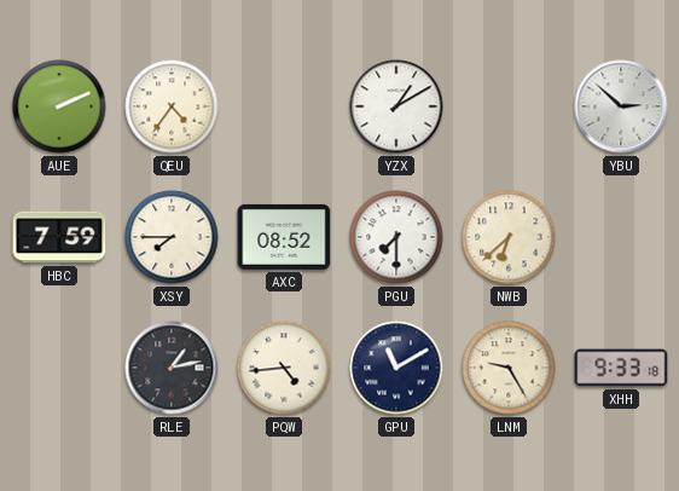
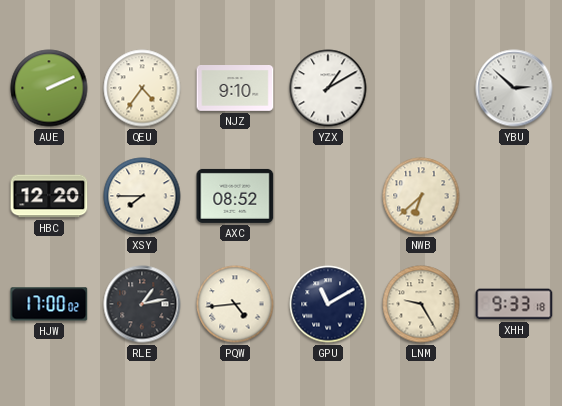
NJZ: none -> 9:10 (235, 89)
HBC: 7:59 -> 12:20 (49, 196)
PGU: 7:30 -> none (396, 237)
HJW: none -> 17:00 (49, 304)
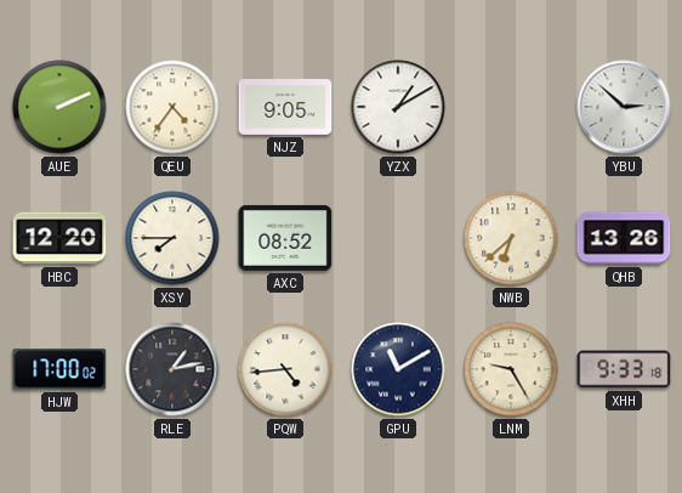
NJZ: 9:10 -> 9:05 (285, 108)
QHB: none -> 13:26 (624, 238)
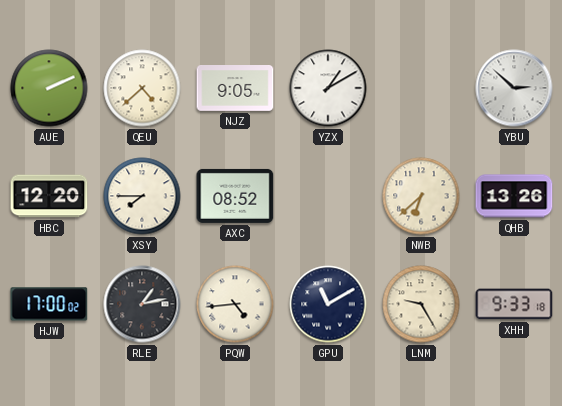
QEU: 4:36 -> 4:38 (142, 88)
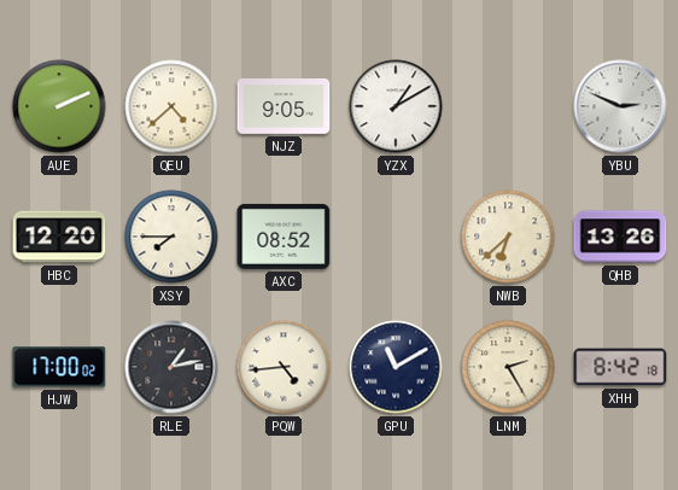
YBU: 2:52 -> 2:49 (620, 106)
LNM: 9:25 -> 2:25 (508, 367)
XHH: 9:33 -> 8:42 (620, 367)
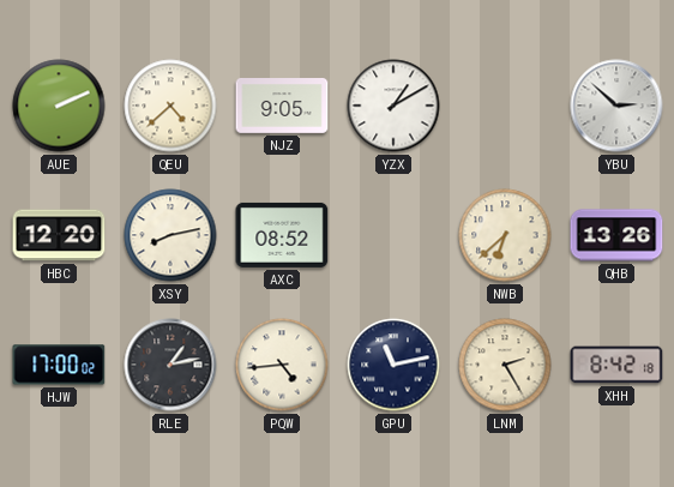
YBU: 2:49 -> 2:52 (616, 106)
XSY: 7:45 -> 8:13 (170, 235)
GPU: 11:10 -> 11:13 (393, 365)
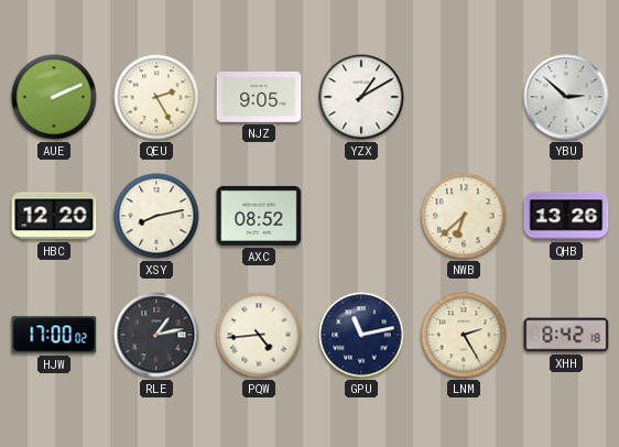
QEU: 4:38 -> 2:25 (156, 97)
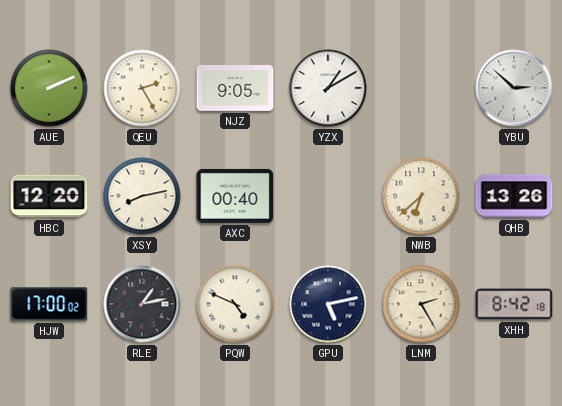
AXC: 08:52 -> 00:40 (235, 196)
PQW: 4:44 -> 4:49 (235, 304)
GPU: 11:13 -> 5:13 (328, 304)
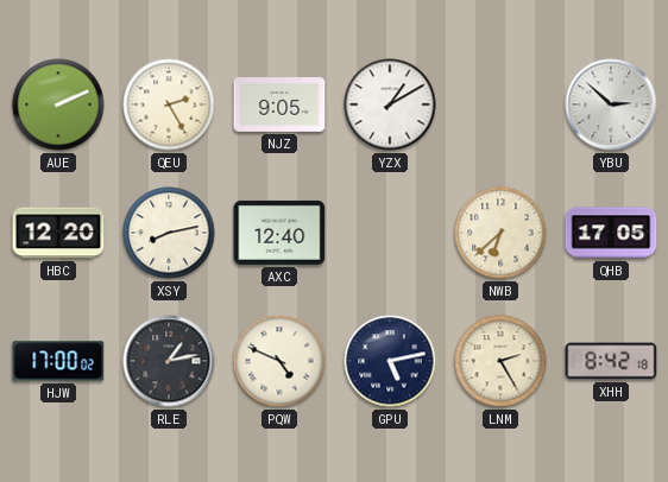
AXC: 00:40 -> 12:40 (279, 233)
QHB: 13:26 -> 17:05 (611, 233)
